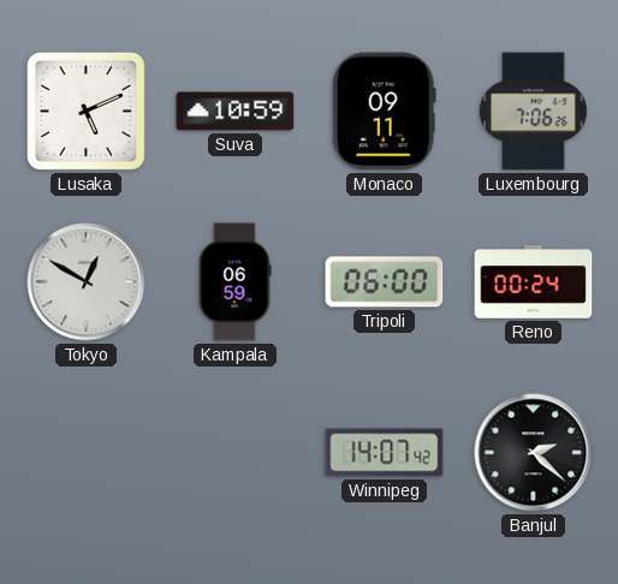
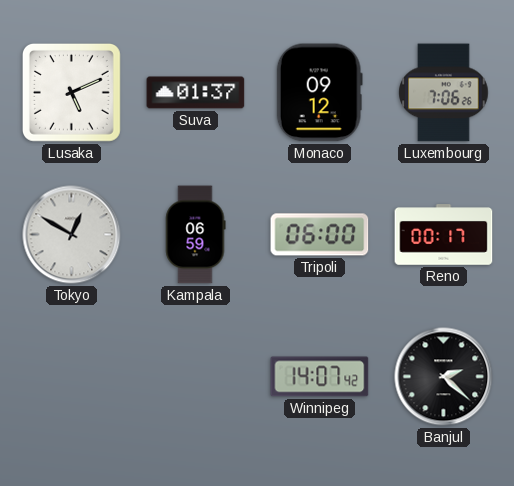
Suva: 10:59 -> 01:37 (196, 93)
Monaco: 09:11 -> 09:12 (319, 93)
Reno: 00:24 -> 00:17 (444, 235)
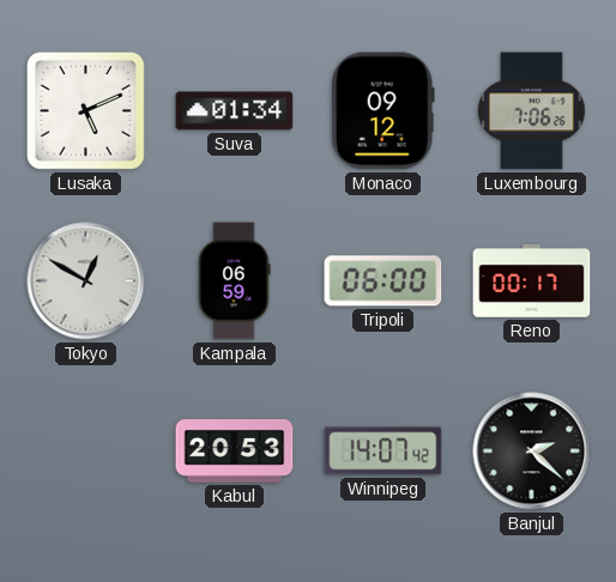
Suva: 01:37 -> 01:34 (235, 111)
Kabul: none -> 20:53 (235, 451)
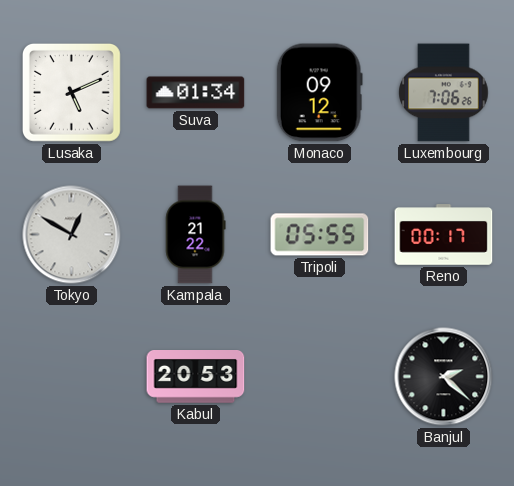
Kampala: 06:59 -> 21:22 (195, 235)
Tripoli: 06:00 -> 05:55 (320, 235)
Winnipeg: 14:07 -> none (384, 451)
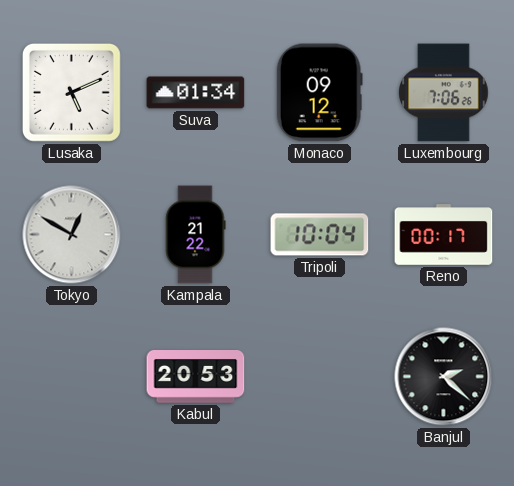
Tripoli: 05:55 -> 10:04 (320, 235)
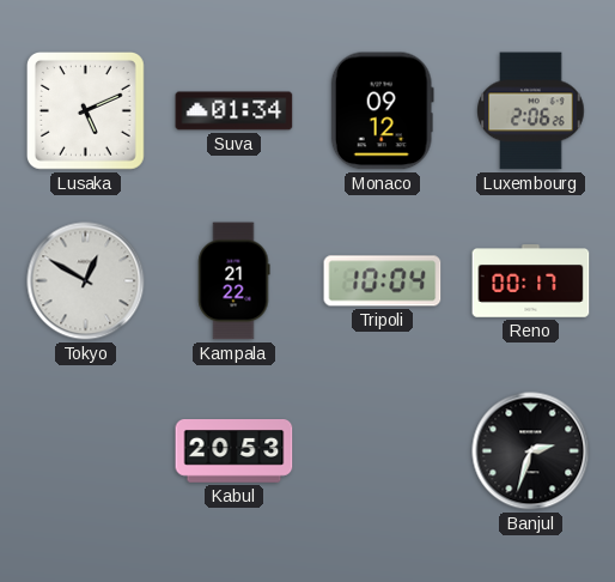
Luxembourg: 7:06 -> 2:06 (531, 111)
Banjul: 2:22 -> 2:33 (531, 451)
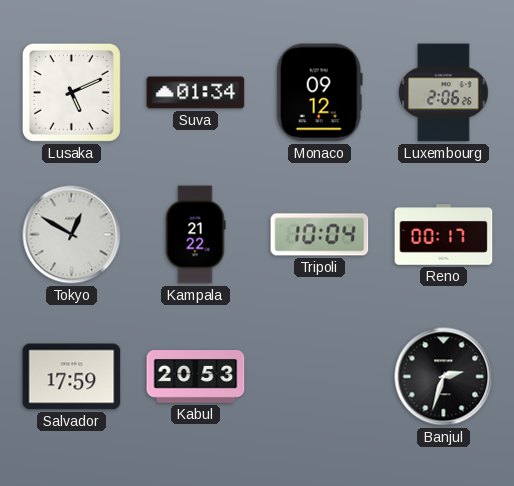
Salvador: none -> 17:59 (72, 377)
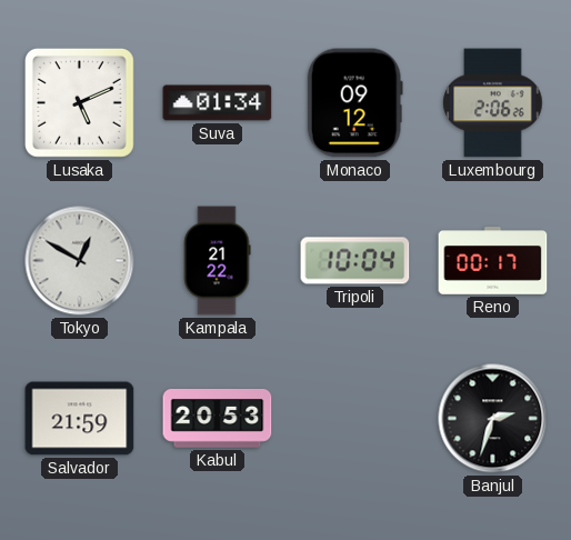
Salvador: 17:59 -> 21:59 (80, 419)
